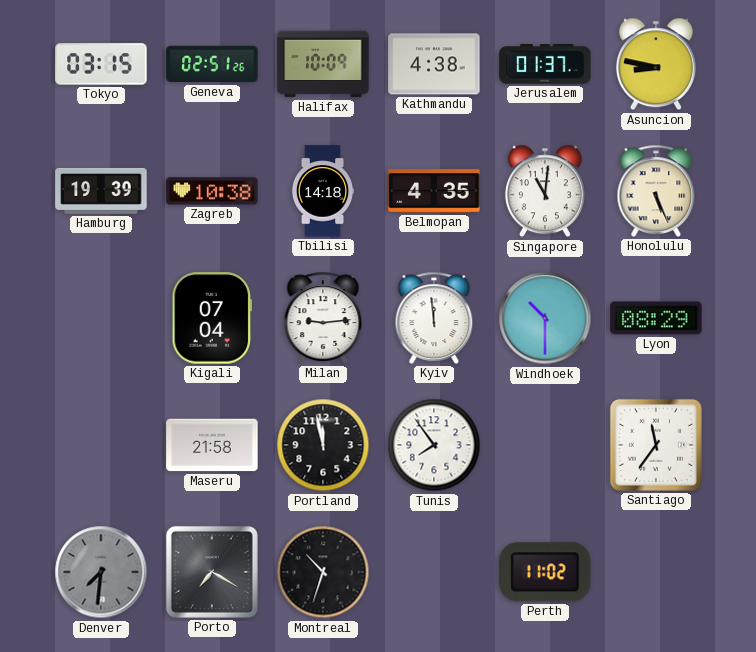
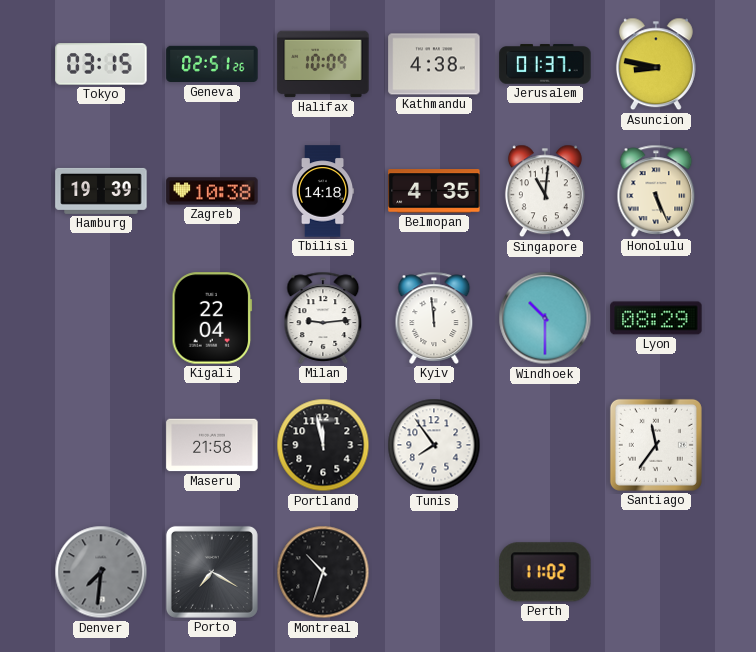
Kigali: 07:04 -> 22:04 (212, 318)
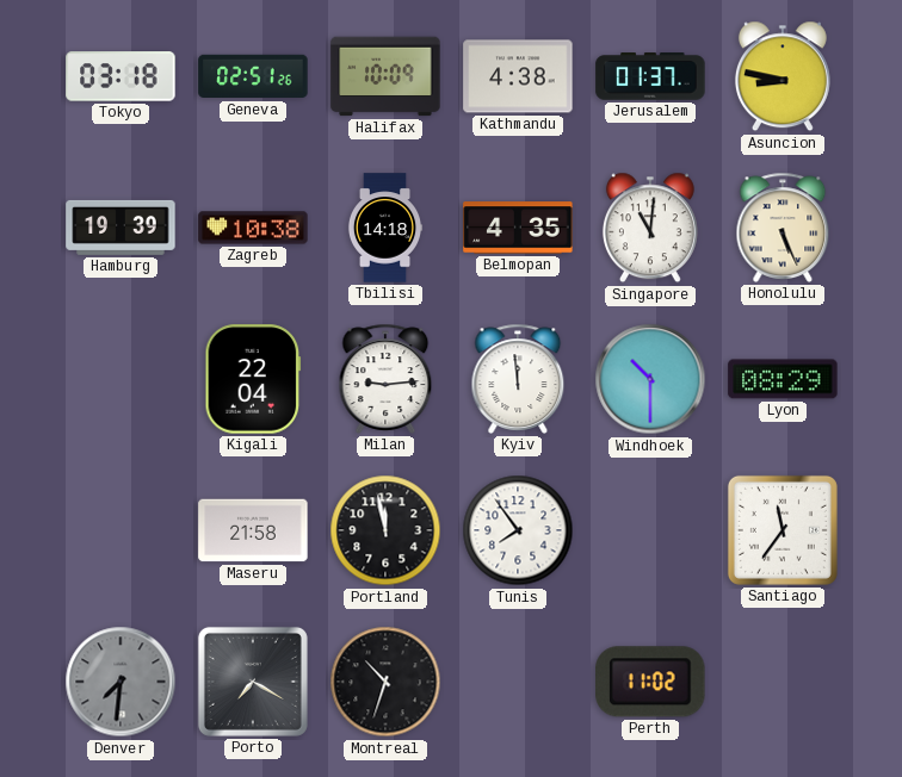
Tokyo: 03:15 -> 03:18 (121, 76)
